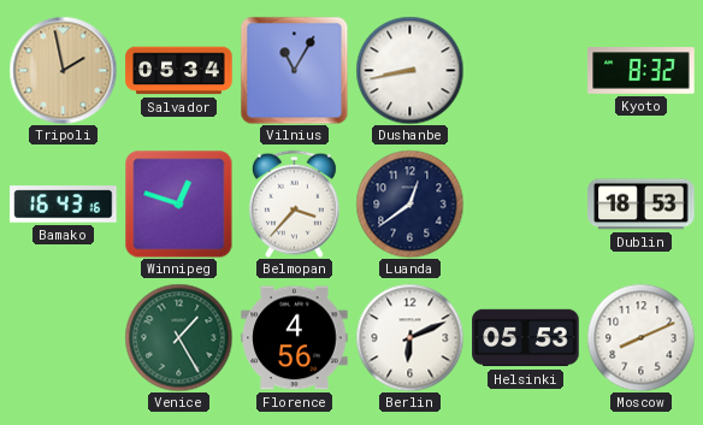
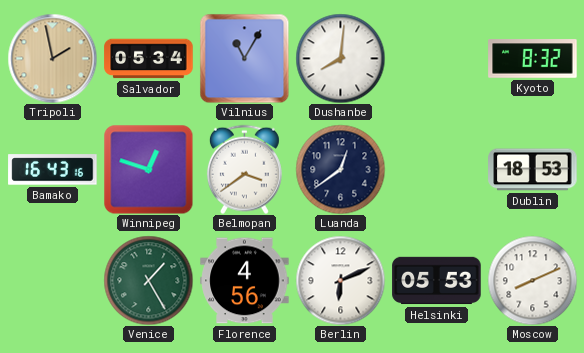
Dushanbe: 8:43 -> 8:01 (340, 58)
Belmopan: 3:37 -> 3:39 (244, 169)
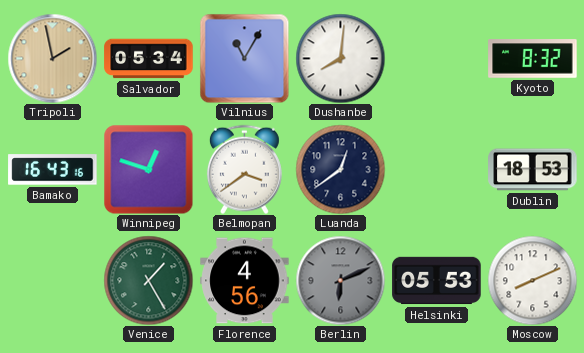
Berlin dial: white -> grey (340, 280)
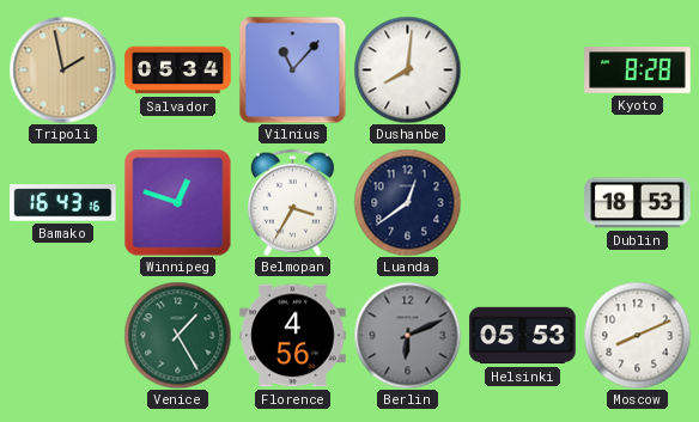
Vilnius: 11:05 -> 11:07 (292, 69)
Kyoto: 8:32 -> 8:28 (638, 71)
Belmopan: 3:39 -> 3:35 (292, 202)
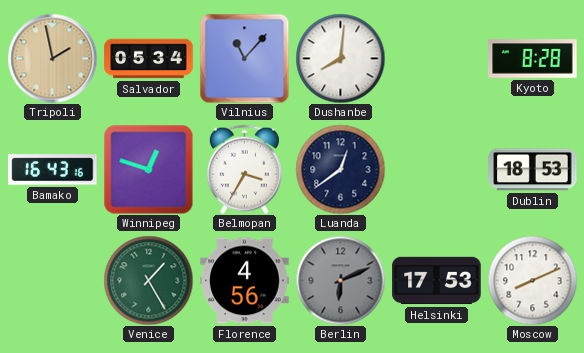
Helsinki: 05:53 -> 17:53 (437, 281)
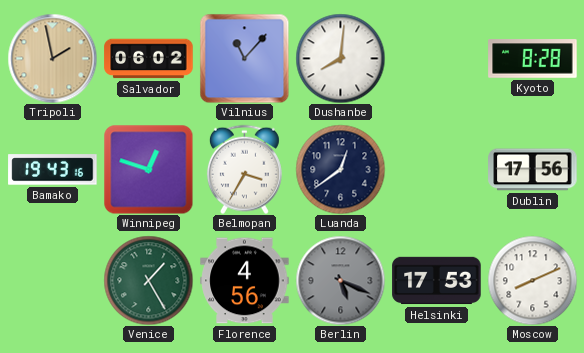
Salvador: 05:34 -> 06:02 (149, 59)
Bamako: 16:43 -> 19:43 (53, 170)
Dublin: 18:53 -> 17:56 (533, 170)
Berlin: 6:11 -> 5:19 (340, 280)
